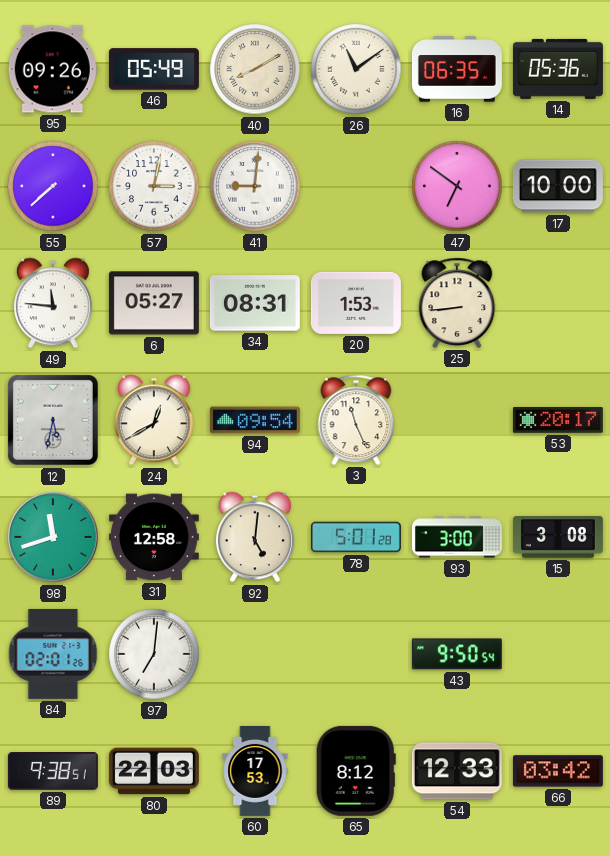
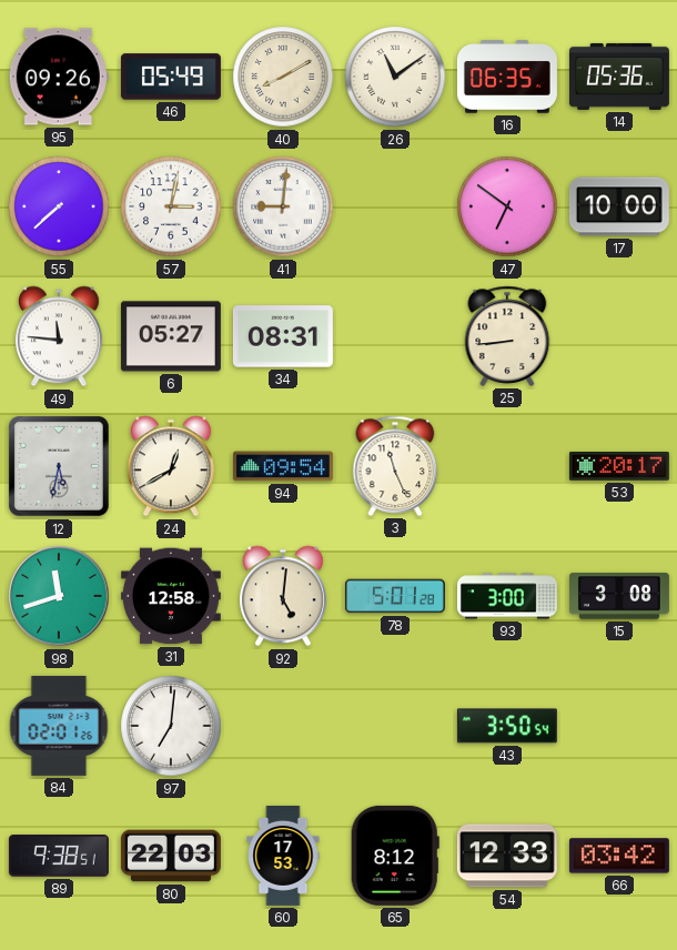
20: 1:53 -> none (356, 303)
43: 9:50 -> 3:50 (507, 726)
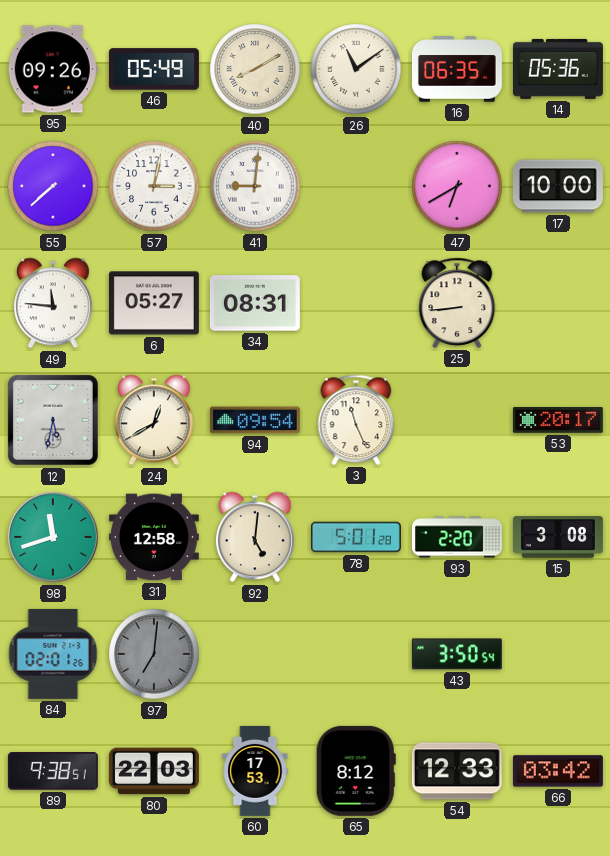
47: 6:51 -> 6:40 (457, 186)
93: 3:00 -> 2:20 (457, 537)
97 dial: white -> grey (154, 654)
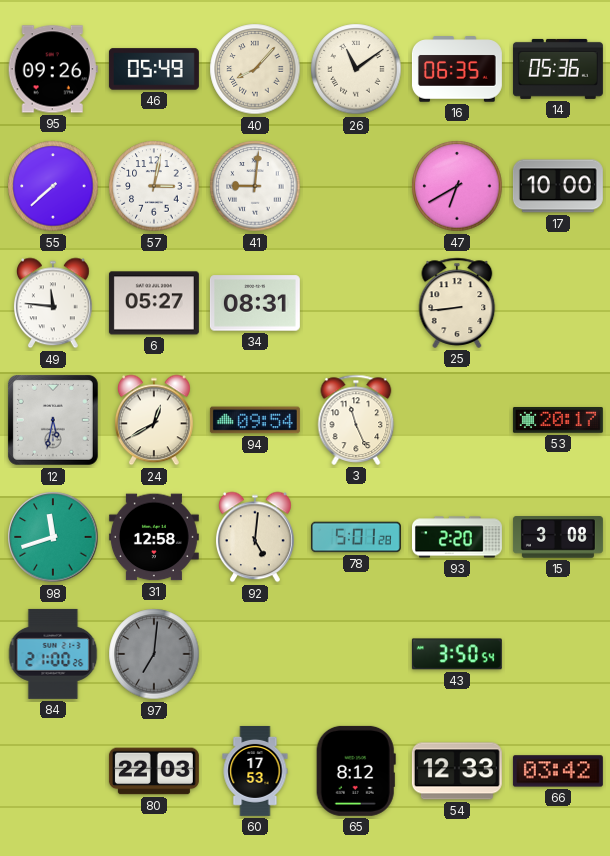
40: 8:10 -> 8:07 (255, 69)
84: 02:01 -> 21:00 (53, 654)
89: 9:38 -> none (53, 771)
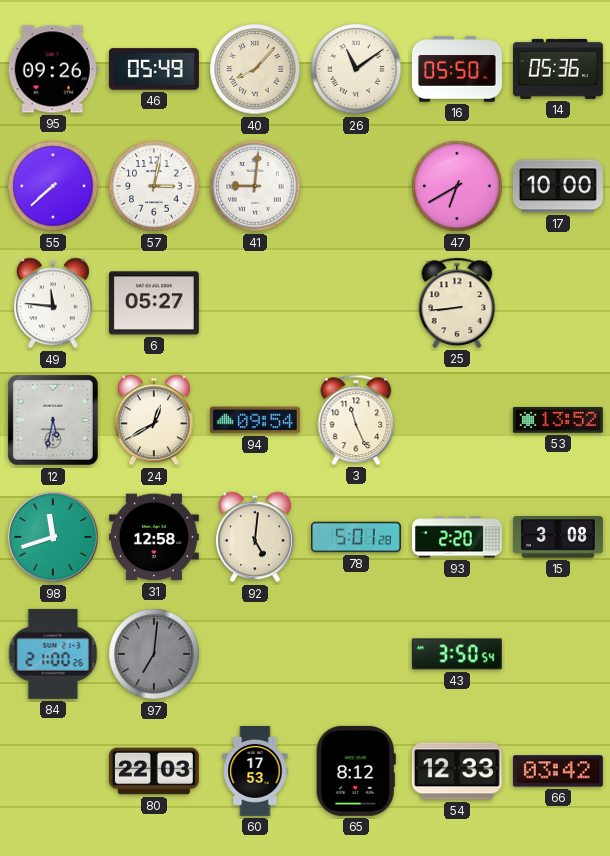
16: 06:35 -> 05:50 (457, 69)
34: 08:31 -> none (255, 303)
53: 20:17 -> 13:52 (558, 420)
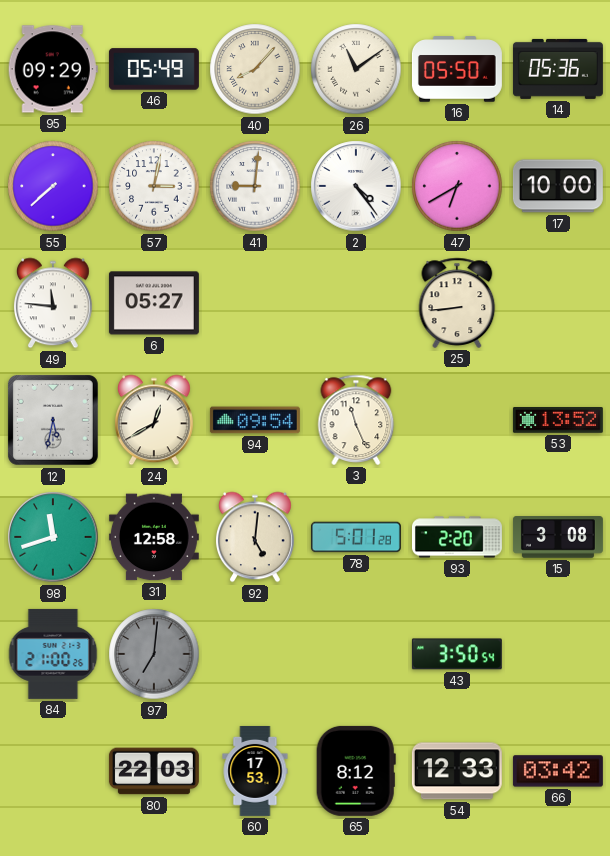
95: 09:26 -> 09:29 (53, 69)
2: none -> 4:24 (356, 186)
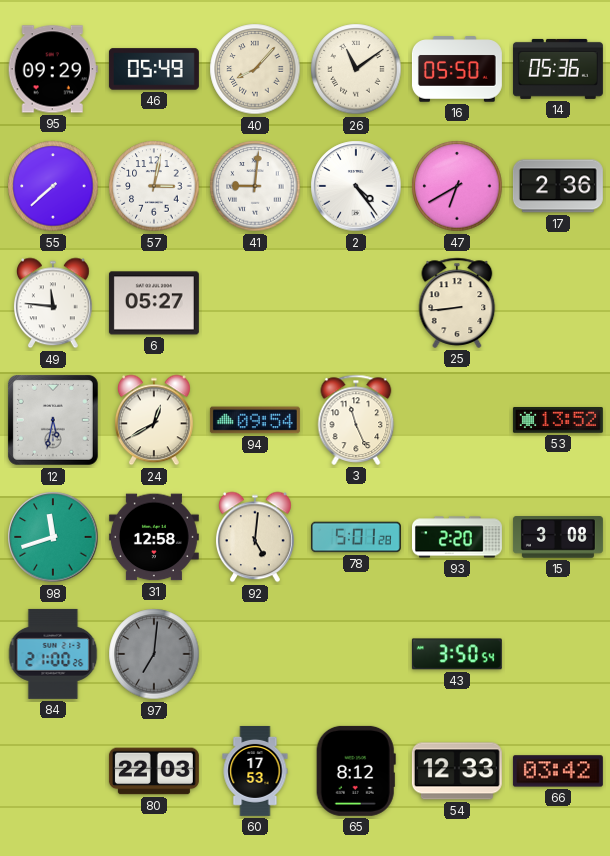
17: 10:00 -> 2:36 (558, 186)
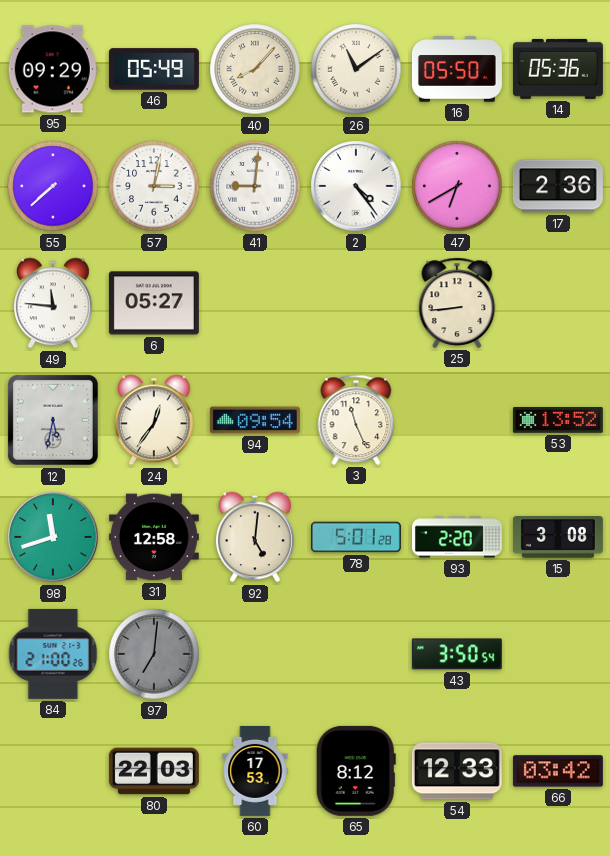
24: 12:40 -> 12:36 (154, 420)
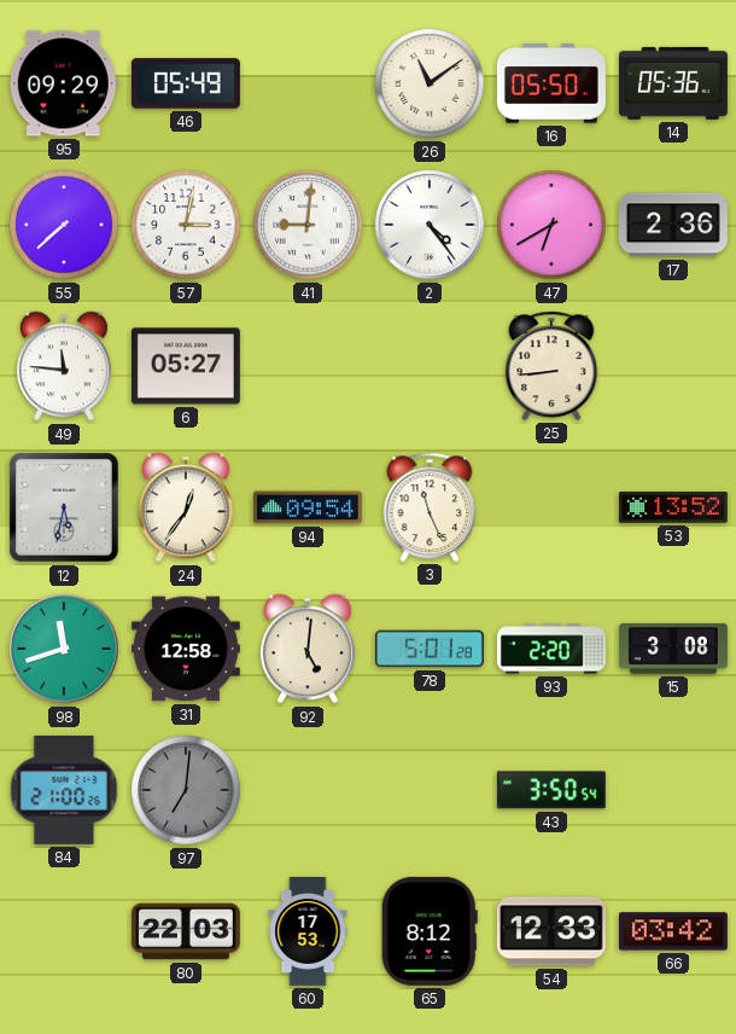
40: 8:07 -> none (255, 69)
